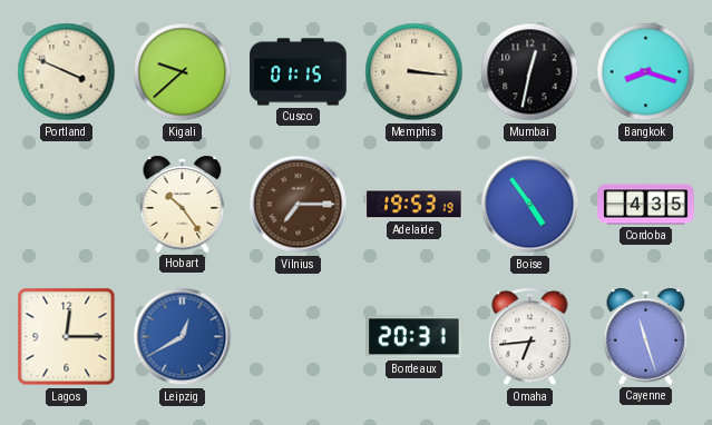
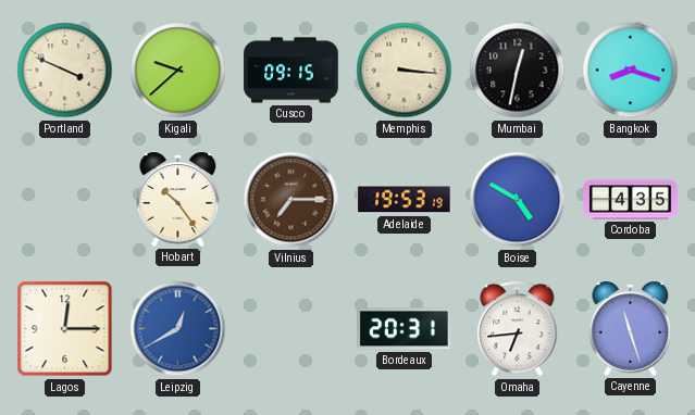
Cusco: 01:15 -> 09:15 (291, 71)
Boise: 4:54 -> 4:50 (518, 200)
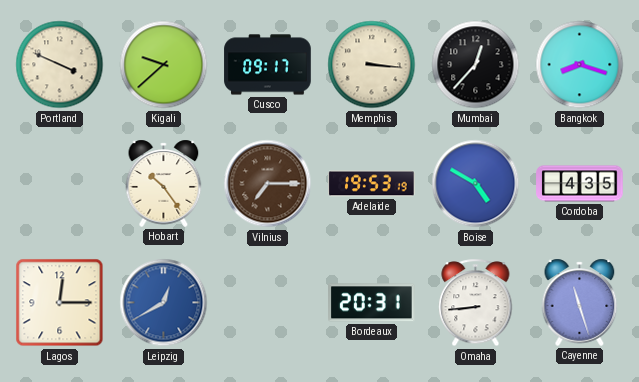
Cusco: 09:15 -> 09:17 (268, 65)
Mumbai: 12:32 -> 12:37 (476, 65)
Omaha: 6:44 -> 8:44 (476, 303)
